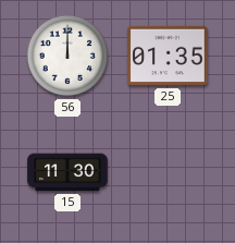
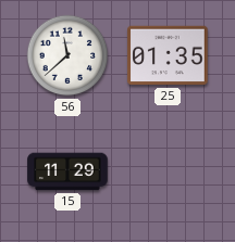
56: 12:00 -> 11:38 (67, 55)
15: 11:30 -> 11:29 (67, 171)
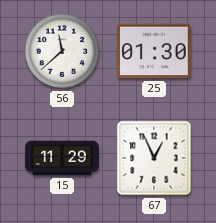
25: 01:35 -> 01:30 (154, 51)
67: none -> 12:56 (154, 158)
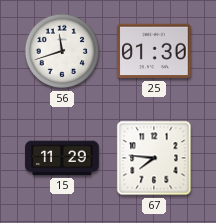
56: 11:38 -> 11:42 (62, 51)
67: 12:56 -> 7:46 (154, 158)
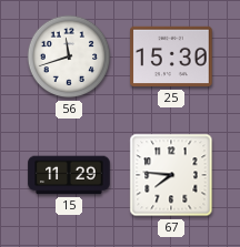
25: 01:30 -> 15:30 (171, 56)
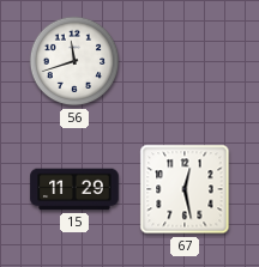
25: 15:30 -> none (171, 56)
67: 7:46 -> 12:28 (185, 189)
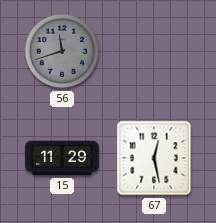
56 dial: white -> grey (62, 51)
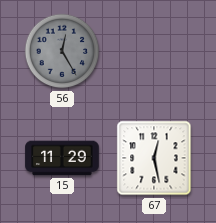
56: 11:42 -> 12:25 (62, 51)
